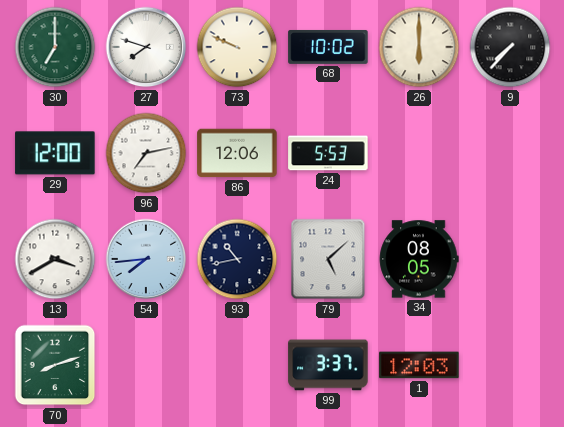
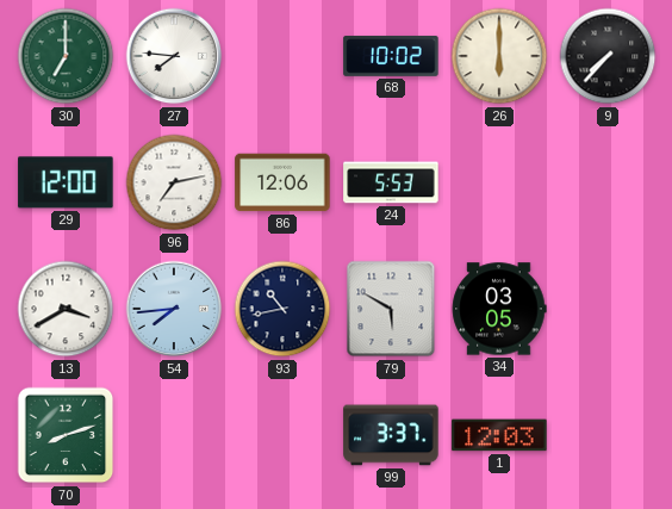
27: 7:48 -> 7:46 (174, 56)
73: 9:49 -> none (237, 47)
79: 5:08 -> 5:50 (391, 309)
34: 08:05 -> 03:05 (499, 309)
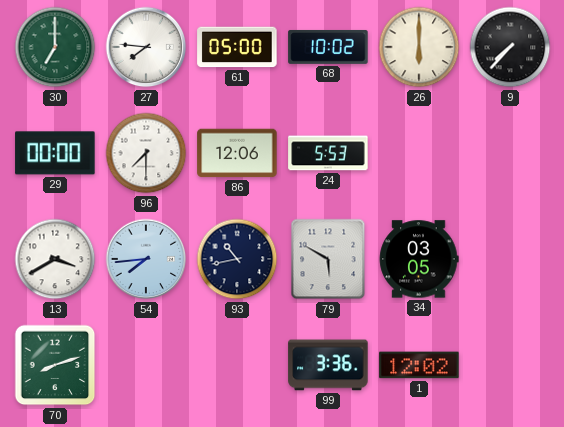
61: none -> 05:00 (237, 47)
29: 12:00 -> 00:00 (55, 153)
96: 7:13 -> 7:30 (146, 153)
99: 3:37 -> 3:36 (328, 365)
1: 12:03 -> 12:02 (419, 365)
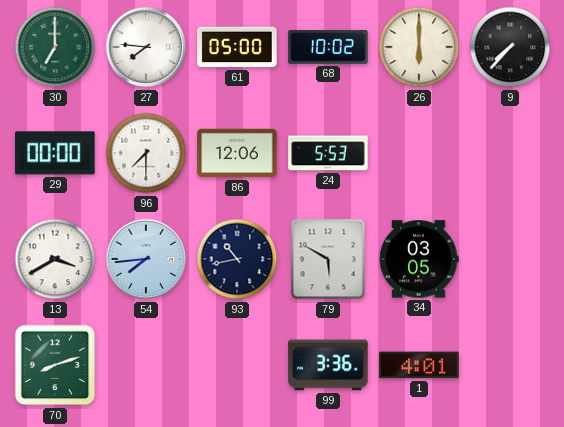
1: 12:02 -> 4:01 (419, 365)
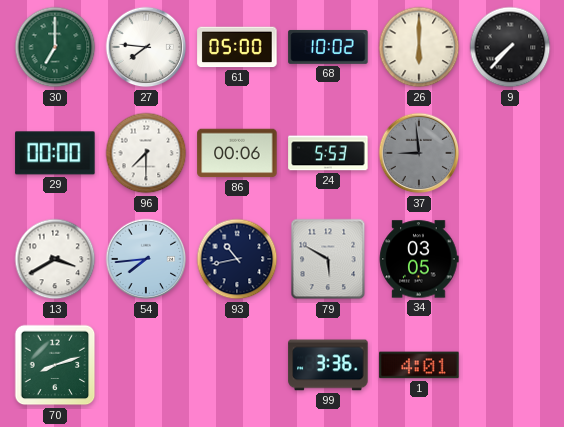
86: 12:06 -> 00:06 (237, 153)
37: none -> 8:59 (419, 153)
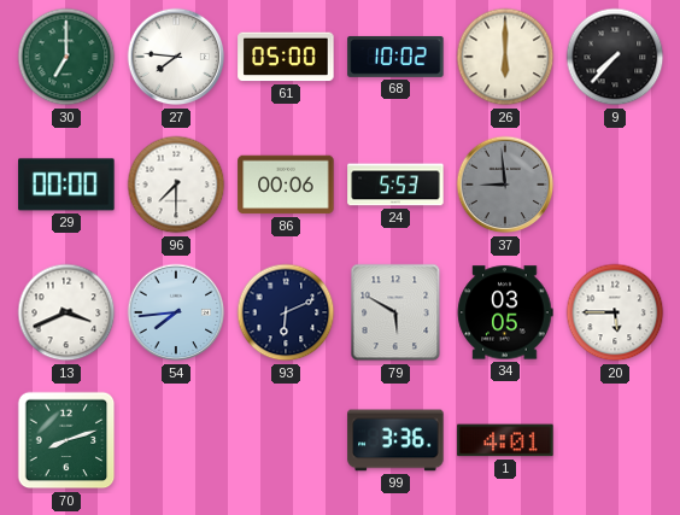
13: 3:40 -> 3:41 (66, 312)
93: 10:43 -> 6:11 (286, 312)
20: none -> 5:45 (615, 312)
